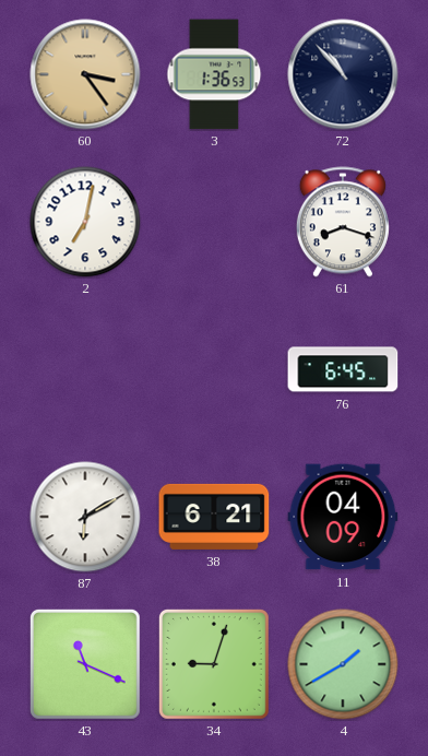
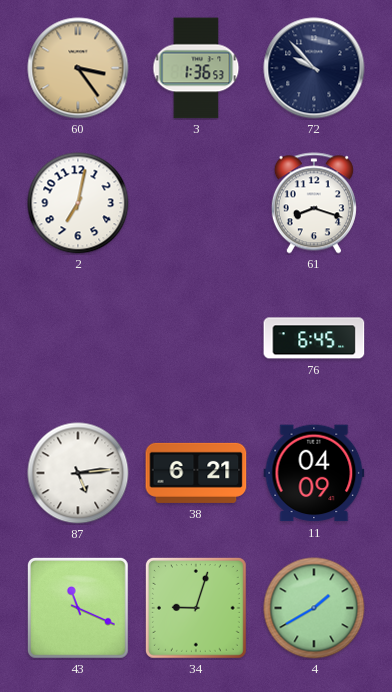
72: 10:53 -> 9:53 (314, 68)
87: 6:10 -> 5:14 (78, 473)
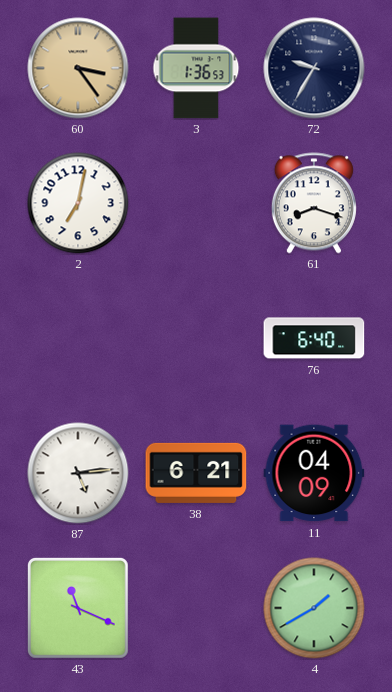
72: 9:53 -> 9:35 (314, 68)
76: 6:45 -> 6:40 (314, 338)
34: 9:03 -> none (196, 608)
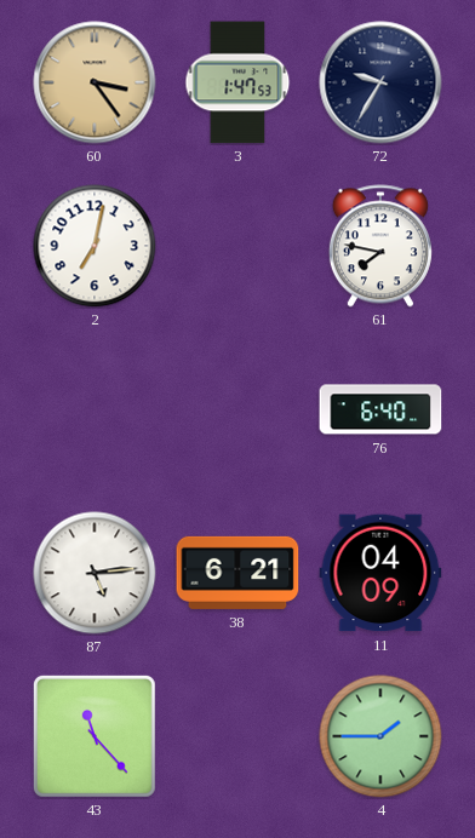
3: 1:36 -> 1:47 (237, 82)
61: 8:18 -> 7:47 (380, 246)
43: 11:19 -> 11:23 (95, 736)
4: 1:40 -> 1:45 (380, 736)
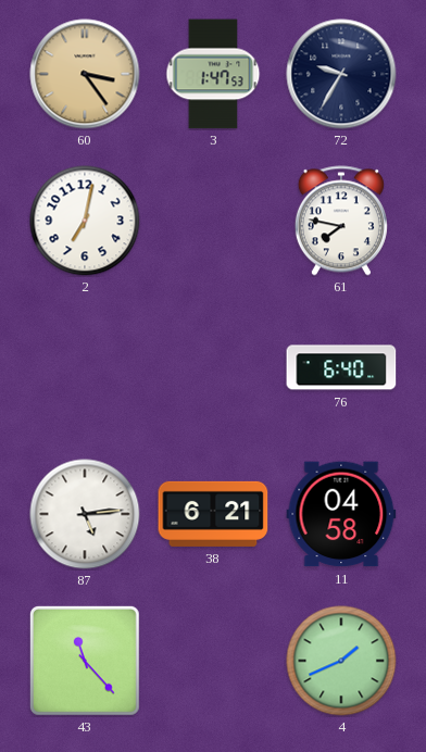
11: 04:09 -> 04:58 (341, 514)
4: 1:45 -> 1:41 (341, 661)
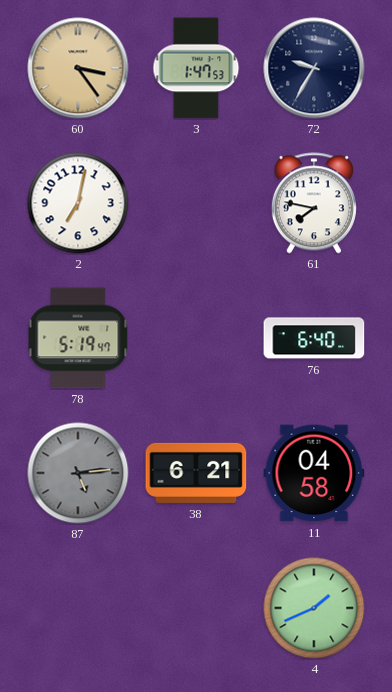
78: none -> 5:19 (78, 338)
87 dial: white -> grey (78, 473)
43: 11:23 -> none (85, 661)
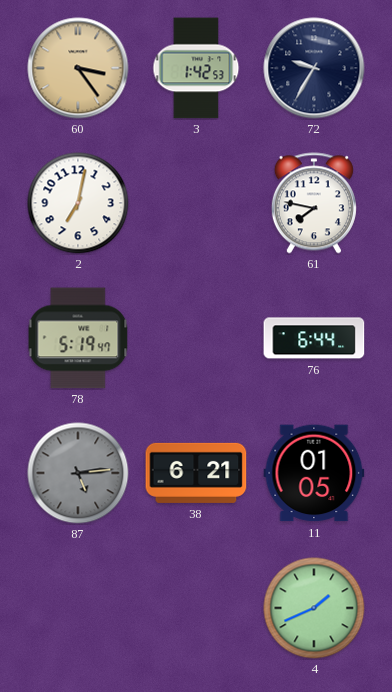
3: 1:47 -> 1:42 (196, 68)
76: 6:40 -> 6:44 (314, 338)
11: 04:58 -> 01:05 (314, 473)
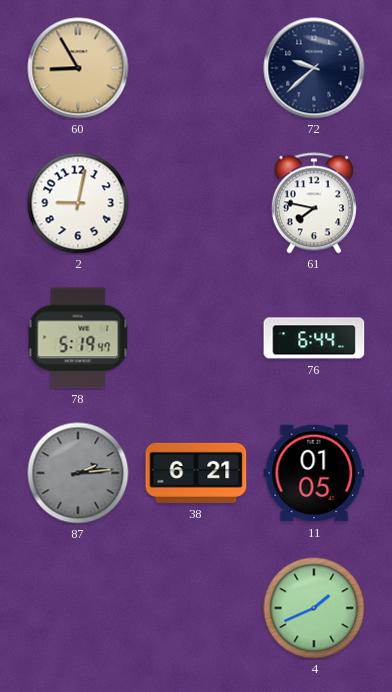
60: 3:24 -> 8:55 (78, 68)
3: 1:42 -> none (196, 68)
72: 9:35 -> 9:38 (314, 68)
2: 7:02 -> 9:02 (78, 203)
87: 5:14 -> 2:14 (78, 473)
